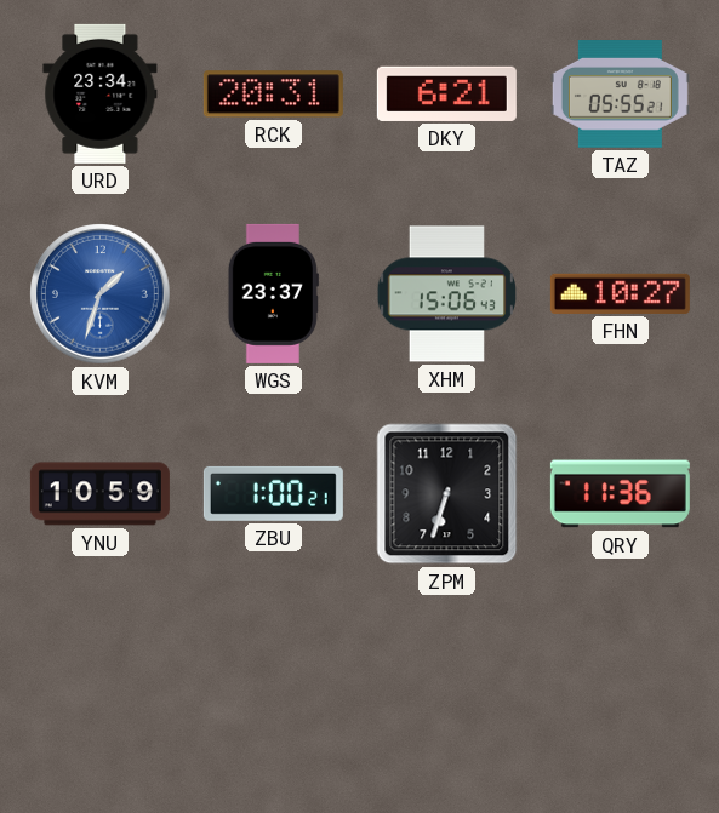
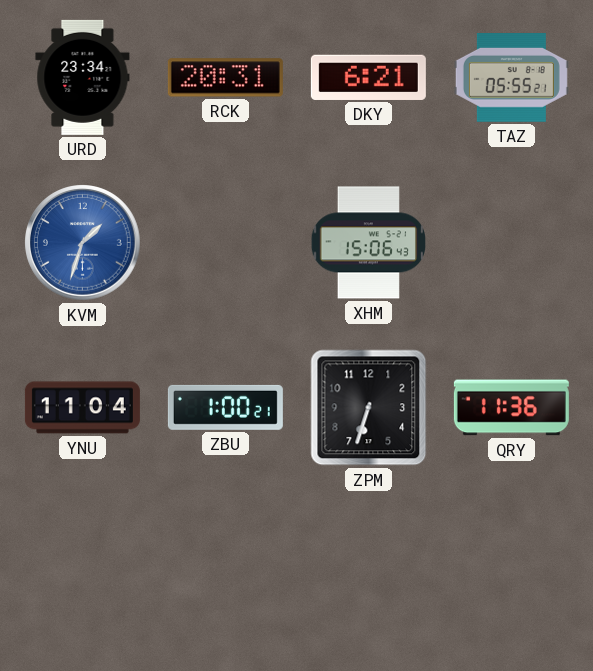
WGS: 23:37 -> none (273, 293)
FHN: 10:27 -> none (620, 293)
YNU: 10:59 -> 11:04 (82, 408)
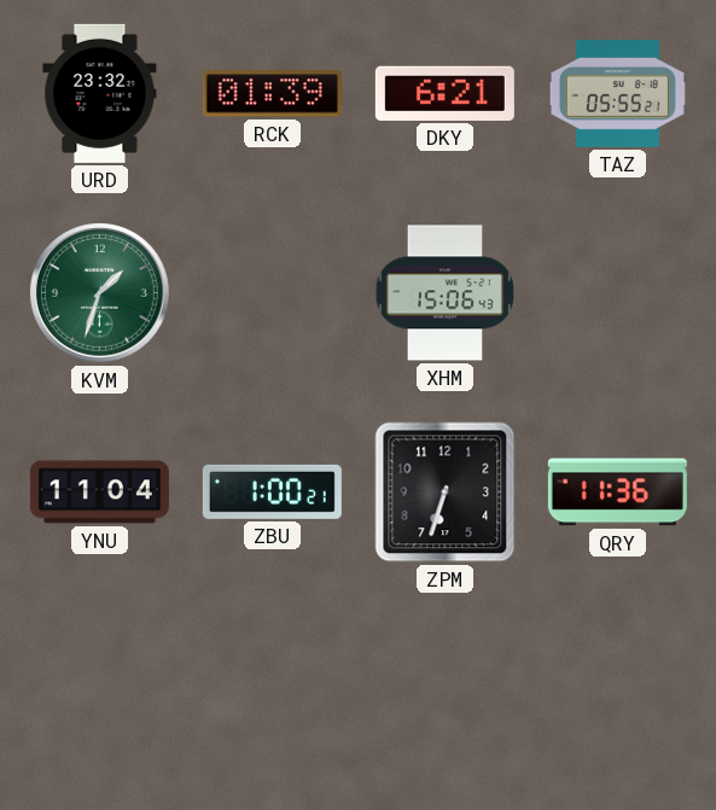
URD: 23:34 -> 23:32 (100, 93)
RCK: 20:31 -> 01:39 (272, 94)
KVM dial: blue -> green (100, 293)
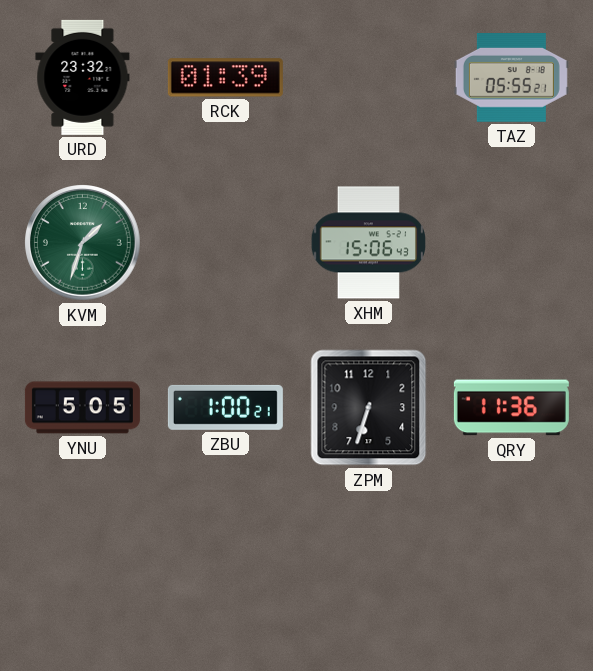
DKY: 6:21 -> none (444, 93)
YNU: 11:04 -> 5:05 (82, 408)
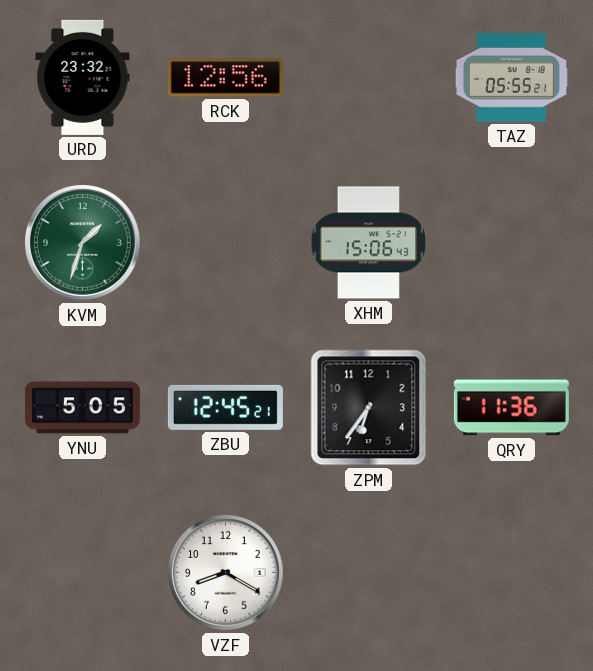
RCK: 01:39 -> 12:56 (225, 78)
ZBU: 1:00 -> 12:45 (225, 407)
ZPM: 6:33 -> 6:36 (369, 408)
VZF: none -> 8:20 (226, 573)
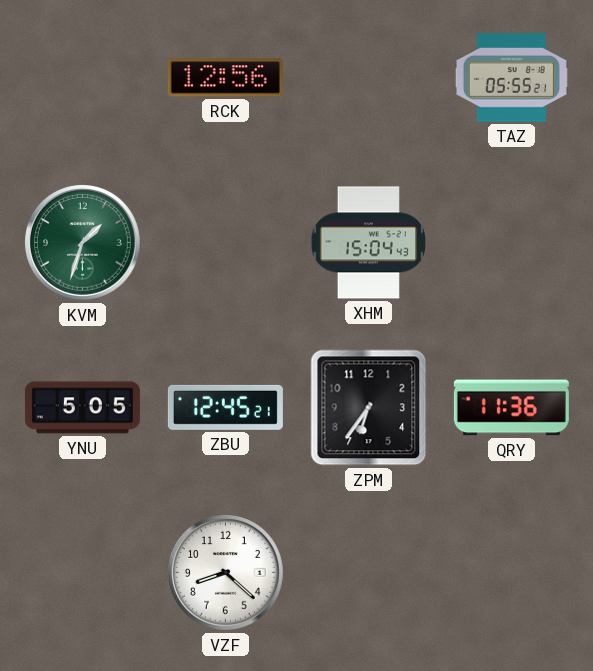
URD: 23:32 -> none (83, 77)
XHM: 15:06 -> 15:04 (369, 243)
VZF: 8:20 -> 8:22 (226, 573)
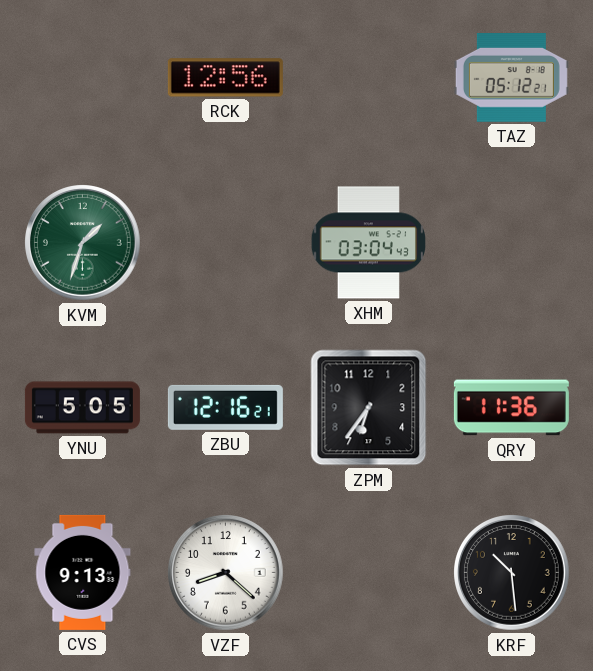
TAZ: 05:55 -> 05:12 (511, 78)
XHM: 15:04 -> 03:04 (369, 243)
ZBU: 12:45 -> 12:16 (225, 407)
CVS: none -> 9:13 (83, 572)
KRF: none -> 10:29 (512, 573)
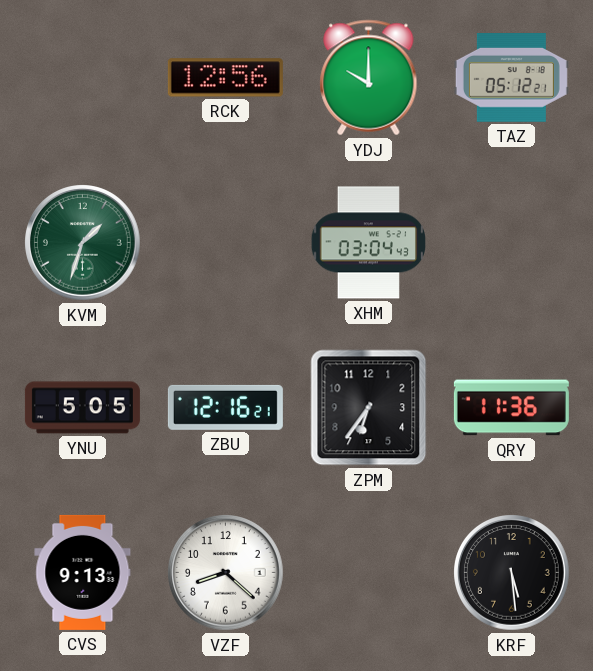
YDJ: none -> 10:00 (369, 78)
KRF: 10:29 -> 5:29 (512, 573)
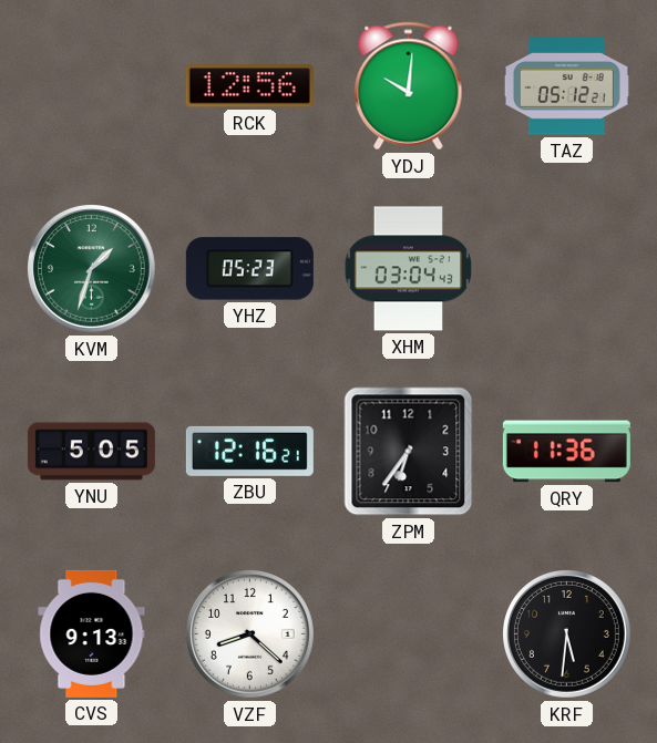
YDJ: 10:00 -> 10:01 (409, 86)
YHZ: none -> 05:23 (249, 269)
KRF: 5:29 -> 5:31 (567, 634)
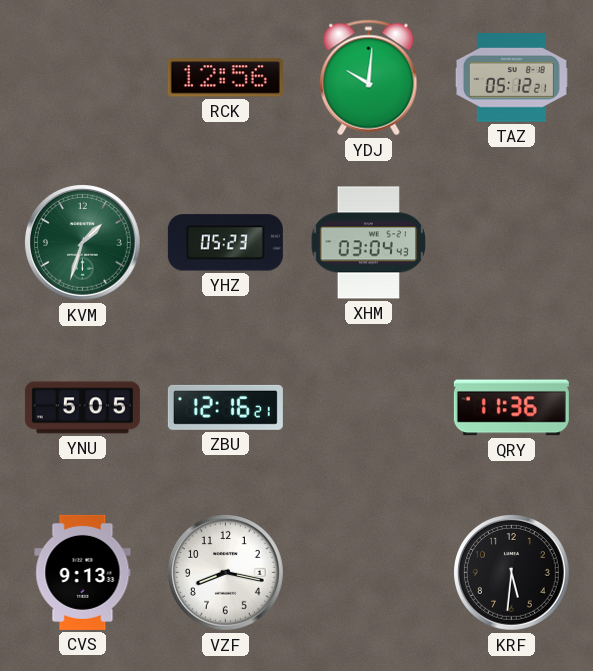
ZPM: 6:36 -> none (409, 452)
VZF: 8:22 -> 8:17 (226, 573)
